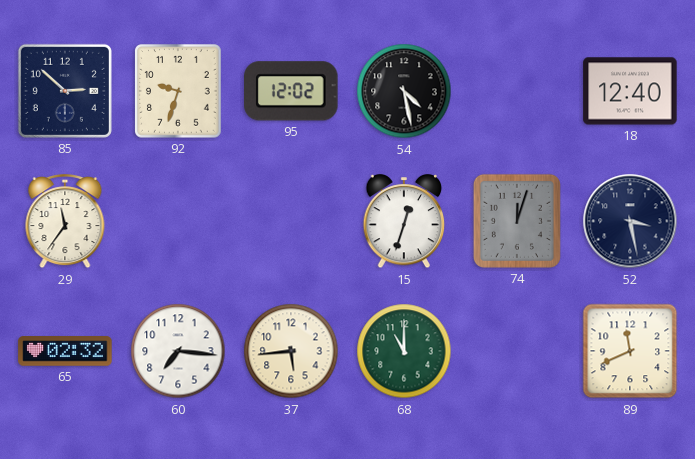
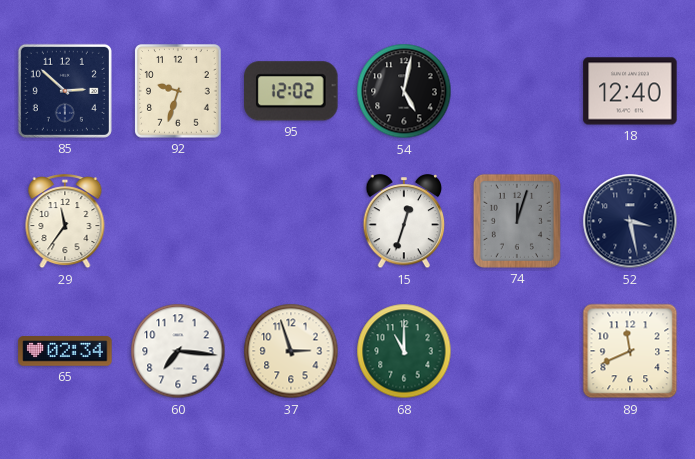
54: 4:28 -> 5:02 (404, 91)
65: 02:32 -> 02:34 (65, 351)
37: 5:44 -> 2:57 (291, 351)
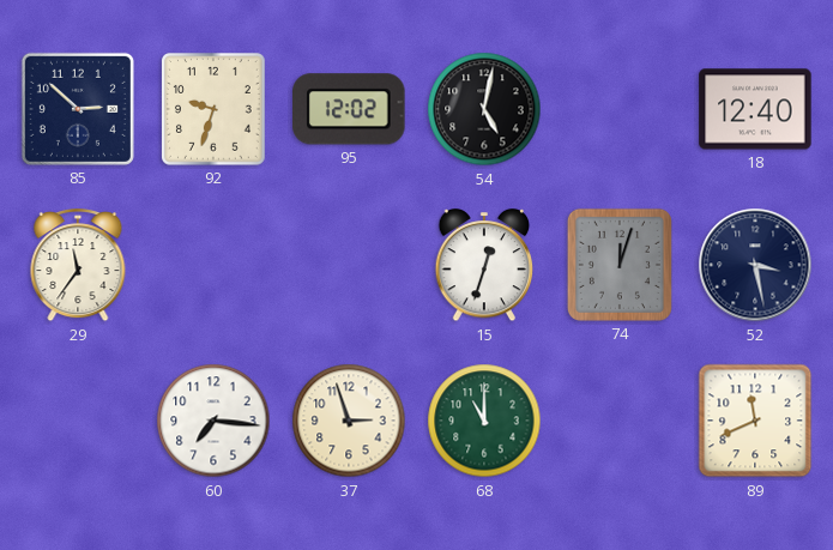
65: 02:34 -> none (65, 351)
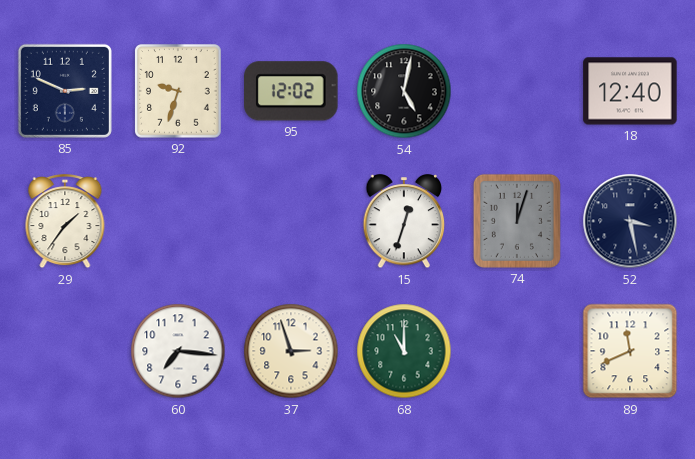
85: 2:52 -> 2:49 (65, 91)
29: 11:36 -> 1:36 (65, 222)
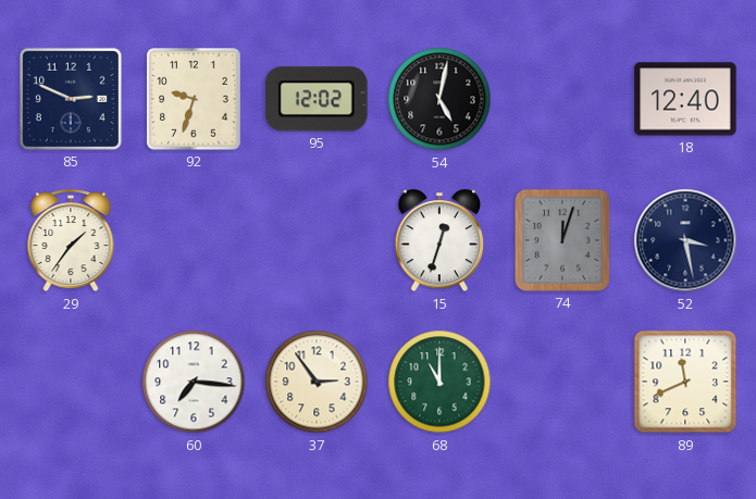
37: 2:57 -> 2:54 (317, 382)
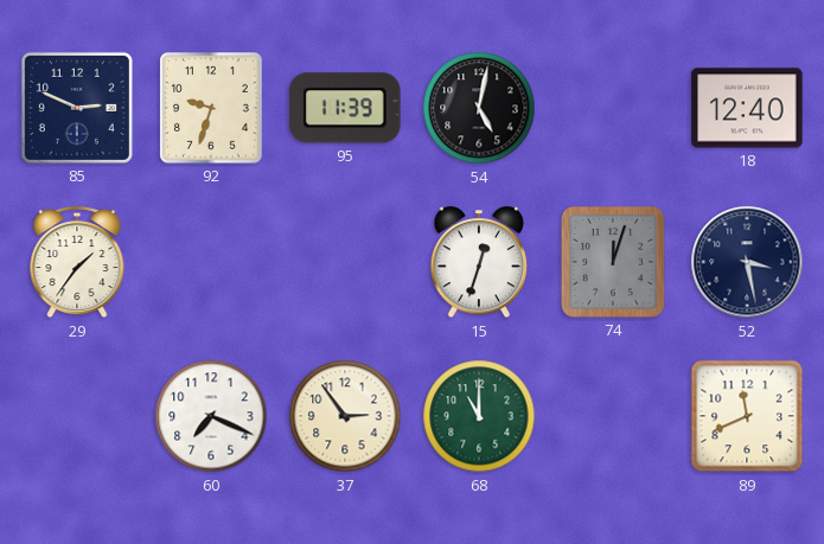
95: 12:02 -> 11:39 (345, 108)
60: 7:16 -> 7:19 (211, 416)
